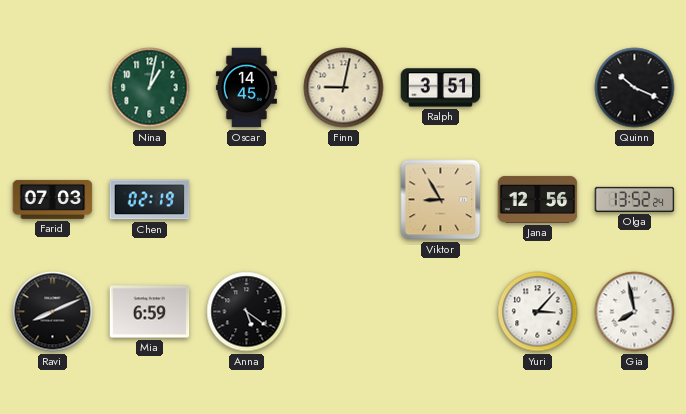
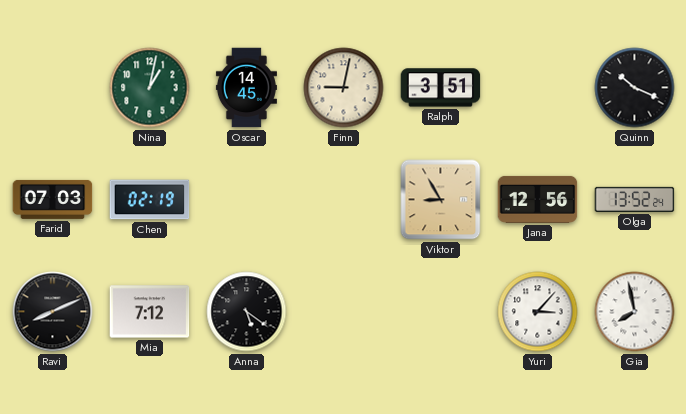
Mia: 6:59 -> 7:12 (150, 312)
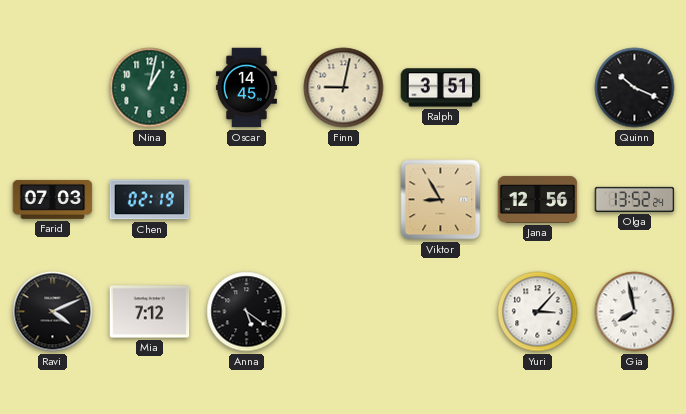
Ravi: 8:11 -> 4:11 (53, 312)
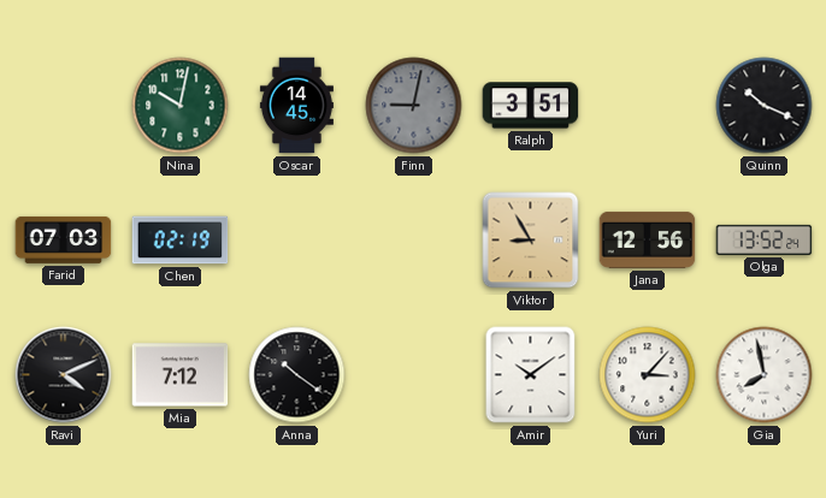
Nina: 1:02 -> 10:02 (181, 106)
Finn dial: cream -> grey (414, 106)
Anna: 5:21 -> 10:21 (297, 375)
Amir: none -> 10:09 (531, 375)
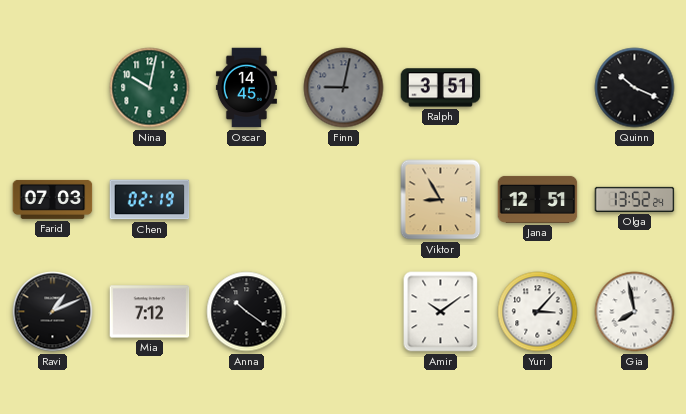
Jana: 12:56 -> 12:51 (538, 199)
Ravi: 4:11 -> 1:11 (53, 312)
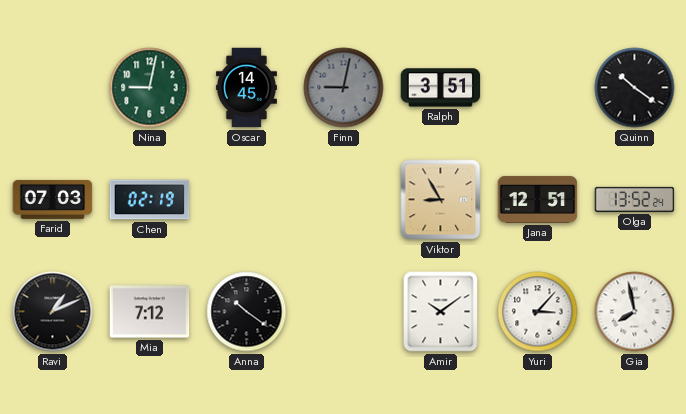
Nina: 10:02 -> 9:02 (150, 88)
Quinn: 10:19 -> 10:21 (635, 88)
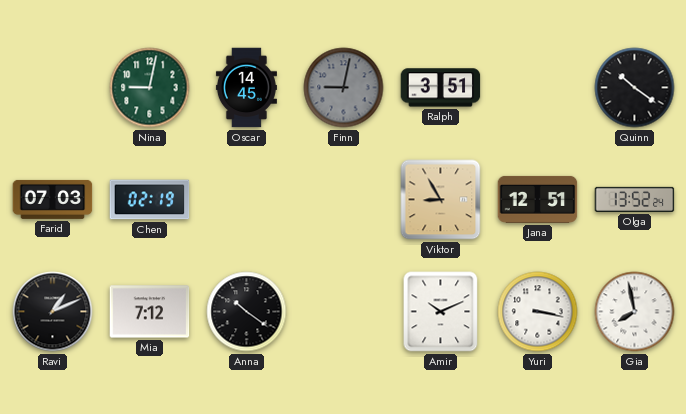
Amir: 10:09 -> 10:11 (441, 312)
Yuri: 3:07 -> 3:17 (538, 312)
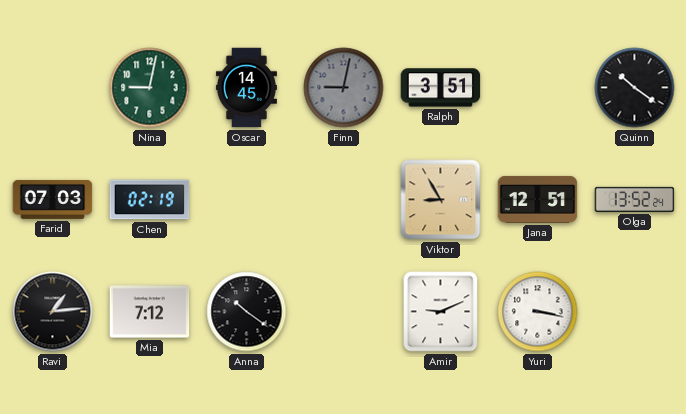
Ravi: 1:11 -> 1:14 (53, 312)
Amir: 10:11 -> 9:11 (441, 312)
Gia: 7:58 -> none (635, 312)
